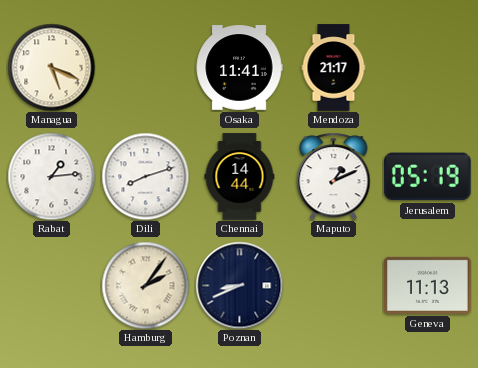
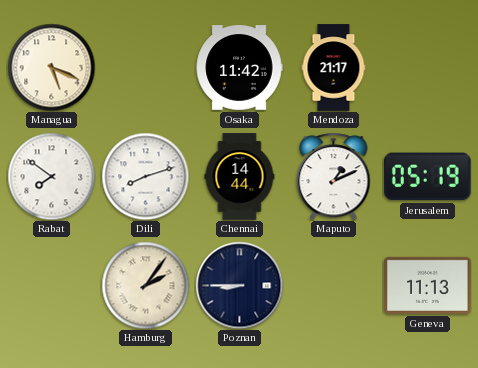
Osaka: 11:41 -> 11:42 (239, 68)
Rabat: 1:14 -> 7:51 (51, 176)
Poznan: 8:41 -> 8:45 (239, 285)
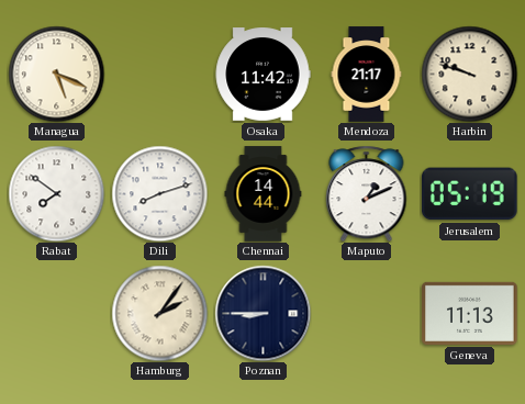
Harbin: none -> 9:48 (469, 74)
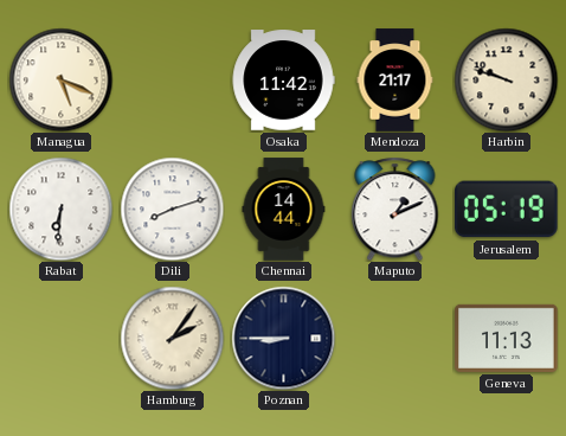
Rabat: 7:51 -> 6:31 (60, 209)
